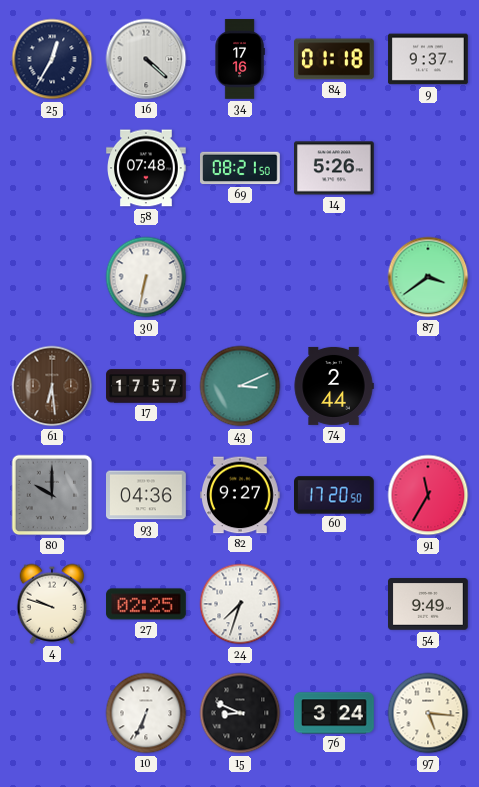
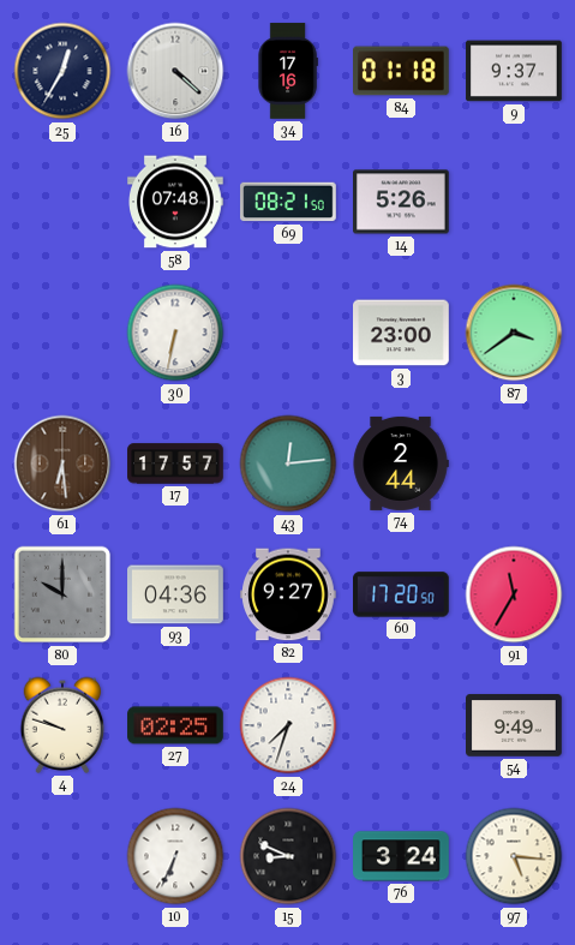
3: none -> 23:00 (401, 333)
43: 3:11 -> 12:14 (288, 463)
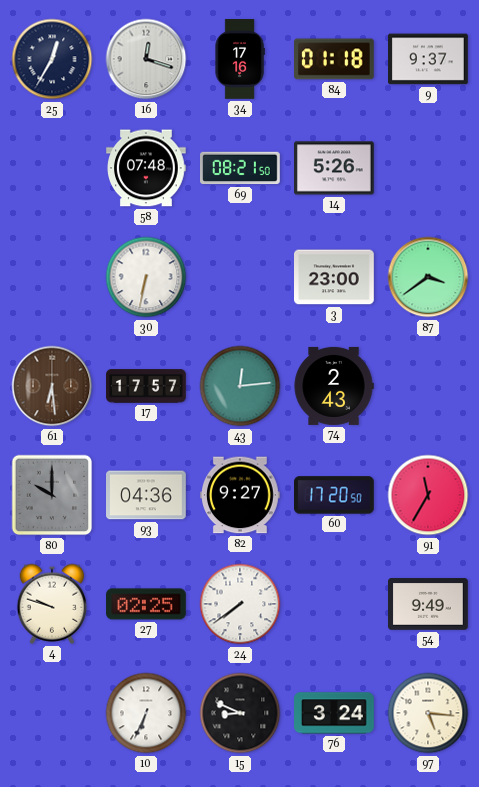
16: 4:22 -> 12:18 (146, 59)
74: 2:44 -> 2:43 (334, 386)
24: 7:33 -> 7:39 (240, 604)
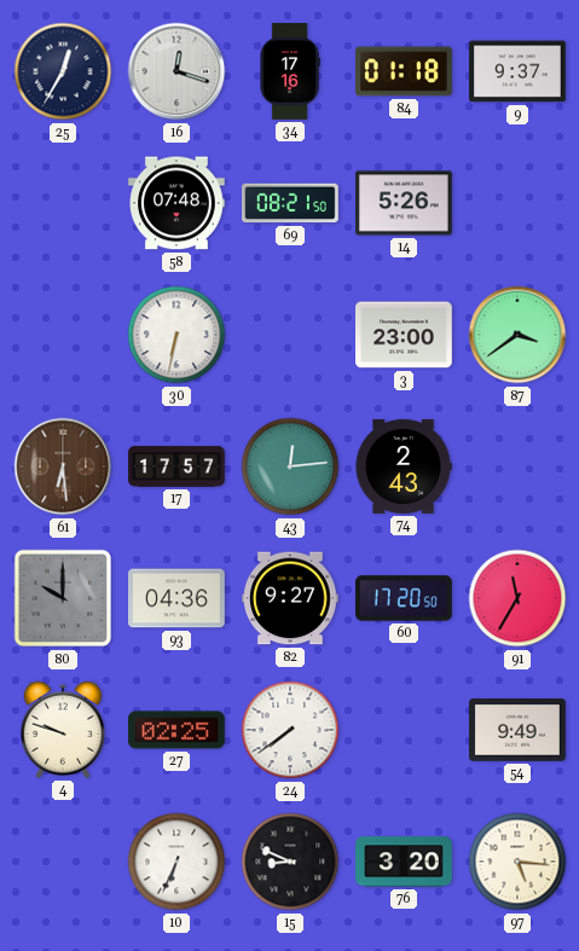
76: 3:24 -> 3:20 (404, 862)
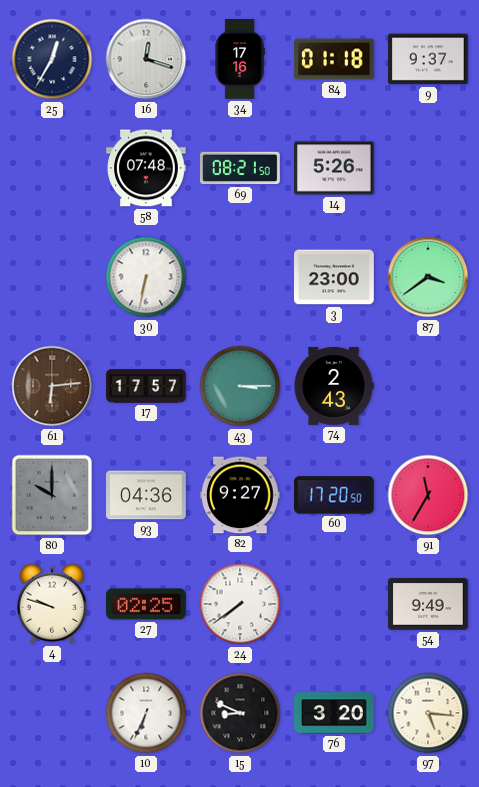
61: 6:29 -> 6:14 (52, 386)
43: 12:14 -> 3:15 (240, 386)
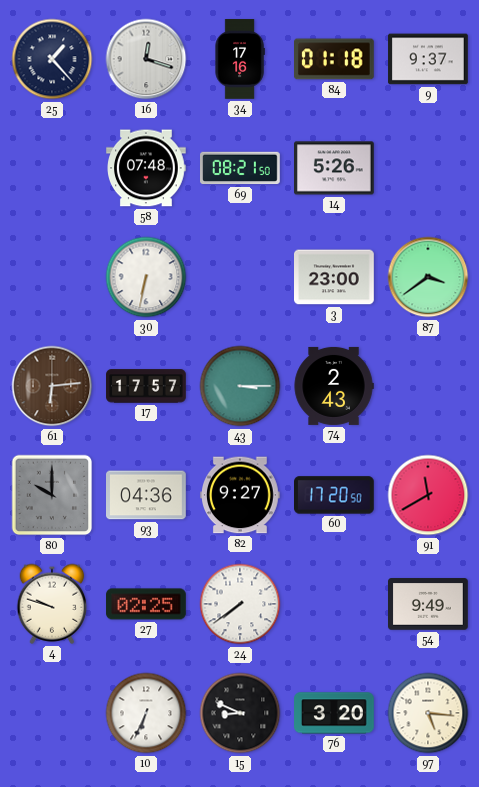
25: 12:35 -> 1:23 (52, 59)
91: 11:35 -> 11:40 (428, 495)
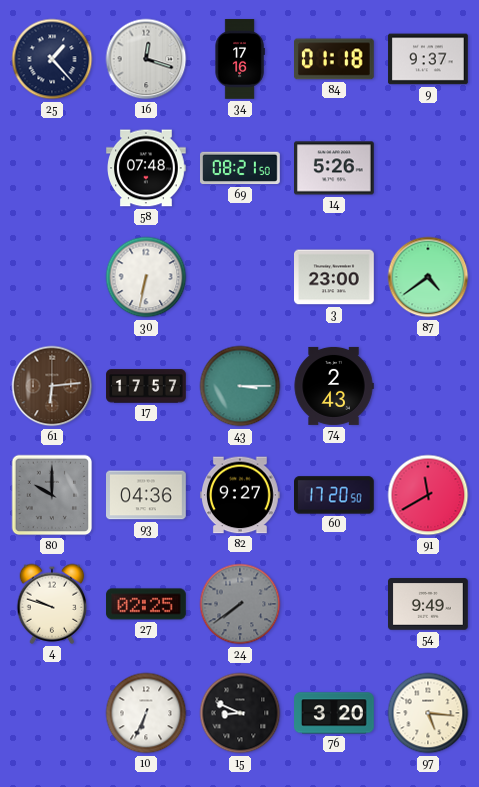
87: 3:39 -> 4:39 (428, 277)
24 dial: white -> grey (240, 604)
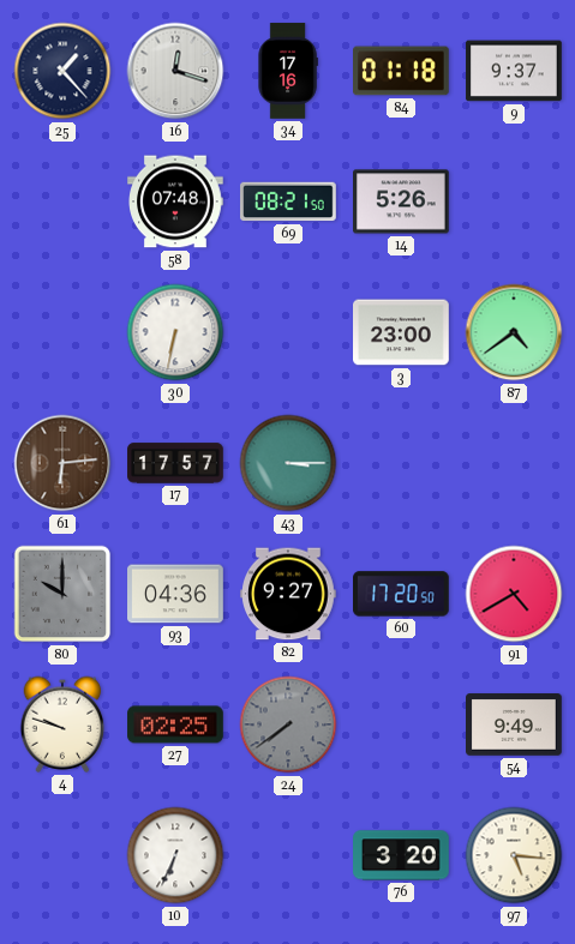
74: 2:43 -> none (334, 386)
91: 11:40 -> 4:40 (514, 594)
15: 8:49 -> none (240, 713)
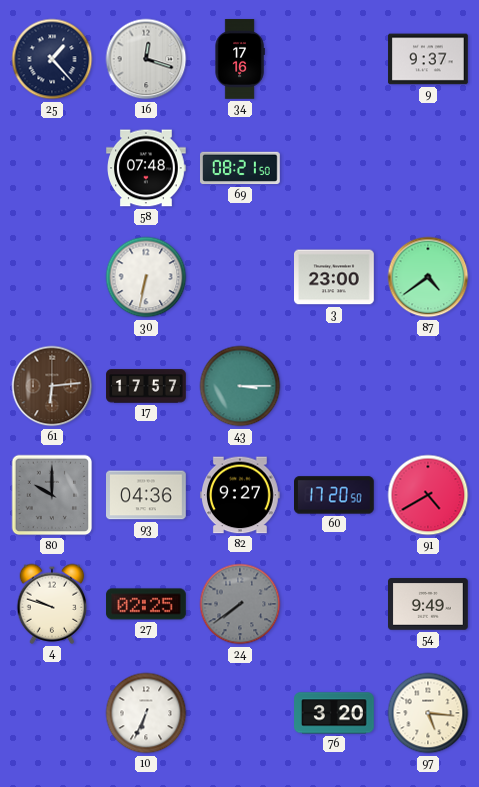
84: 01:18 -> none (402, 71)
14: 5:26 -> none (402, 202)
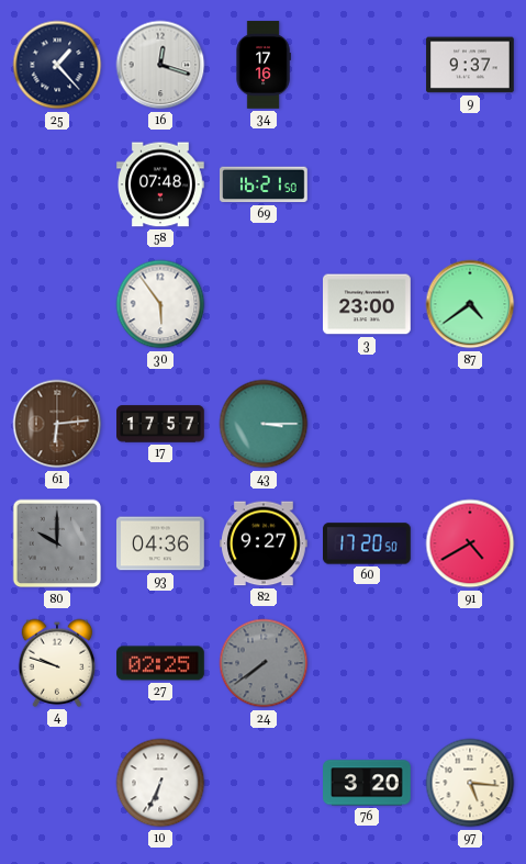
69: 08:21 -> 16:21 (265, 184)
30: 6:32 -> 5:54 (160, 304)
54: 9:49 -> none (429, 604)
